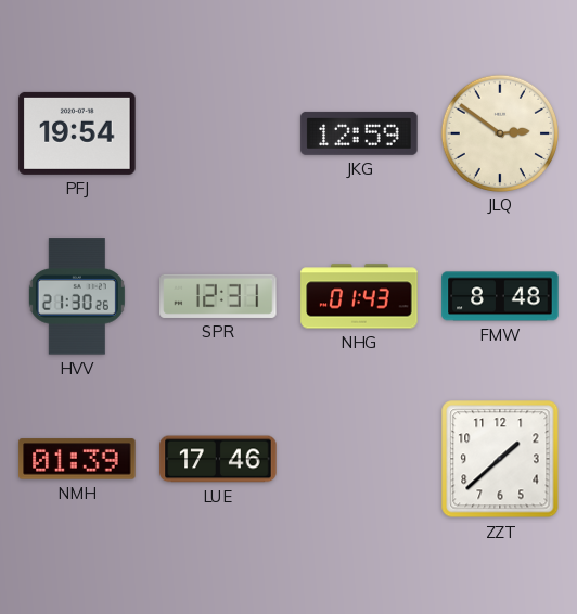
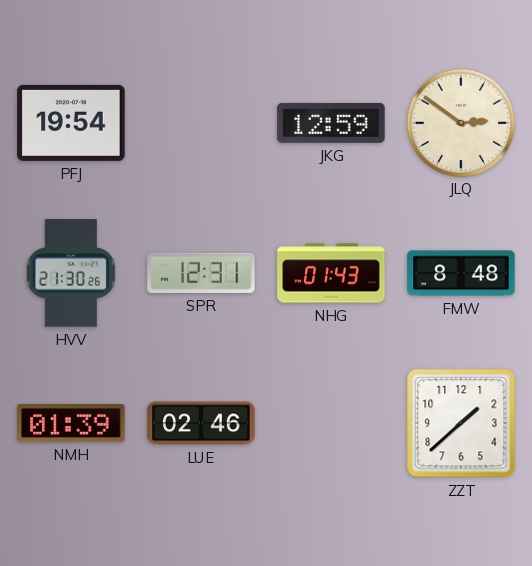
LUE: 17:46 -> 02:46 (201, 423)
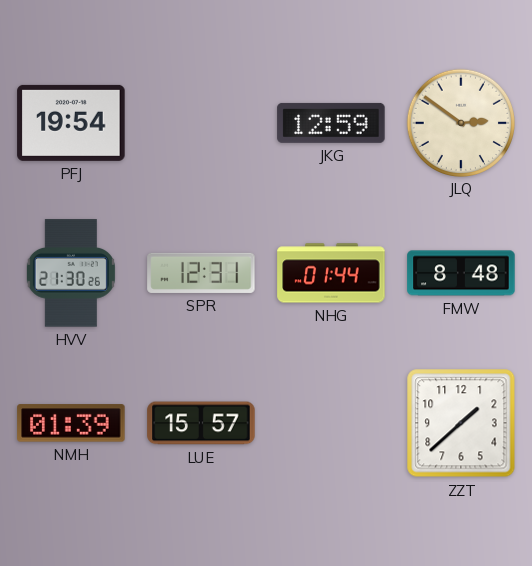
NHG: 01:43 -> 01:44 (331, 273)
LUE: 02:46 -> 15:57 (201, 423)
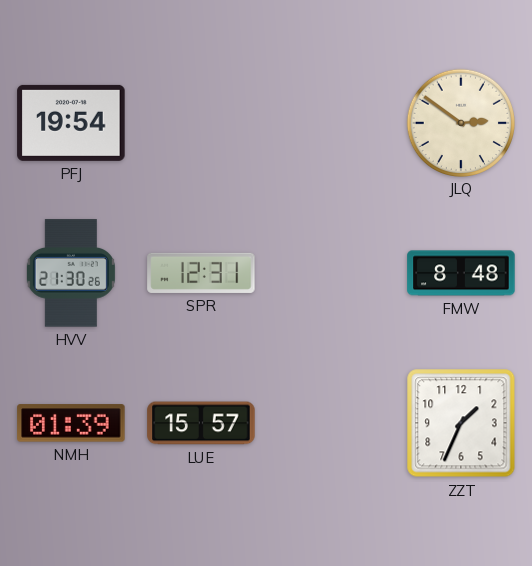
JKG: 12:59 -> none (331, 123)
NHG: 01:44 -> none (331, 273)
ZZT: 1:38 -> 1:34 (461, 423)
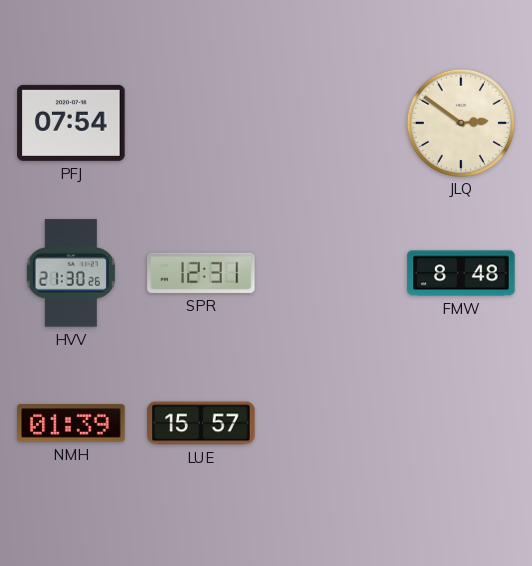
PFJ: 19:54 -> 07:54 (71, 123)
ZZT: 1:34 -> none (461, 423)
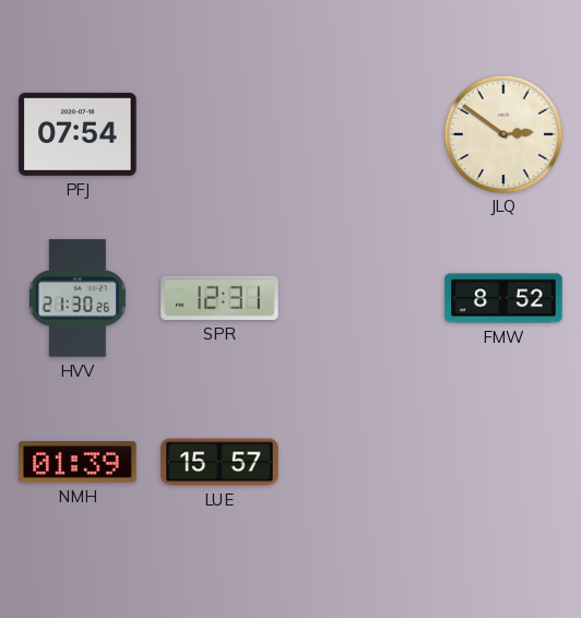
FMW: 8:48 -> 8:52 (503, 298)
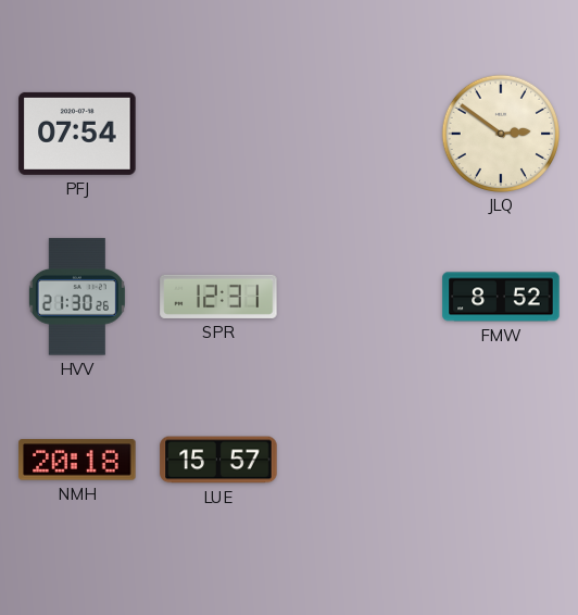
NMH: 01:39 -> 20:18 (77, 460)
